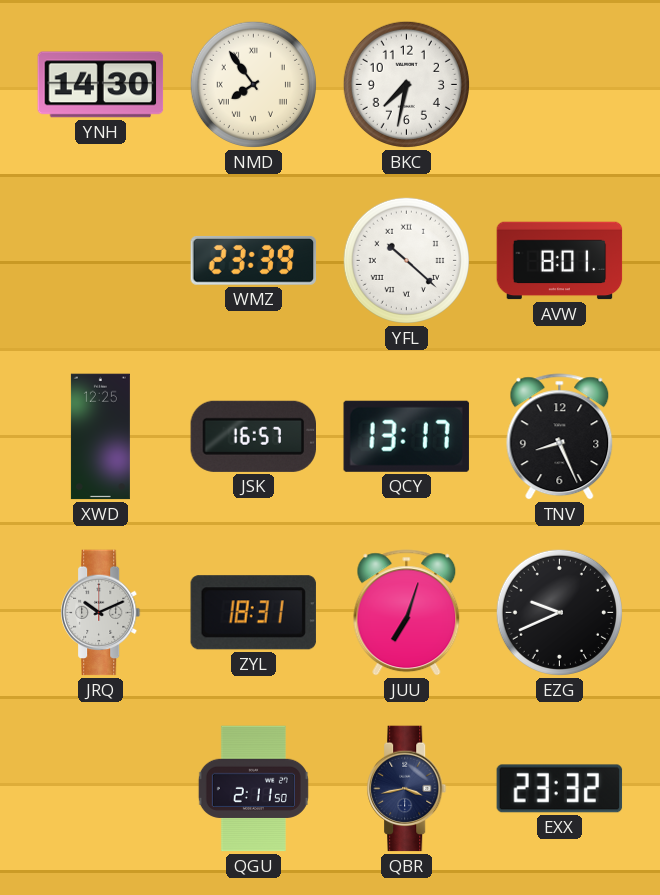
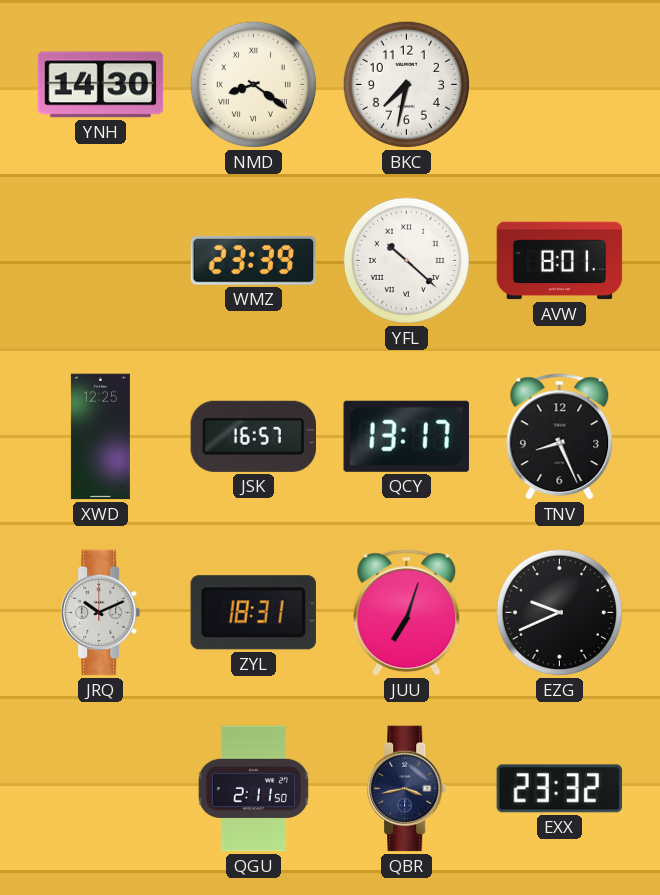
NMD: 7:54 -> 8:21 (253, 84)
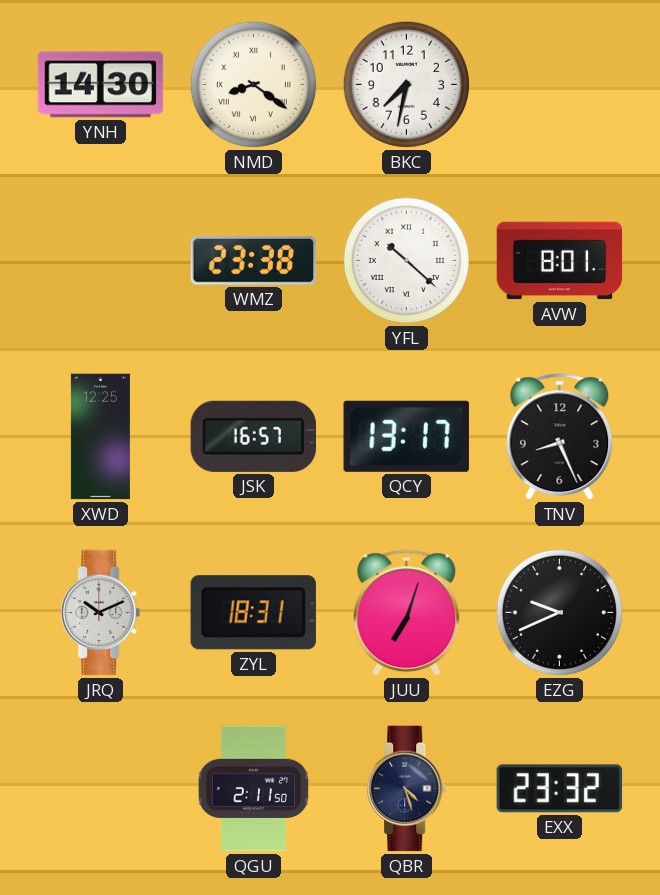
WMZ: 23:39 -> 23:38 (254, 260)
QBR: 3:43 -> 4:27 (407, 789)
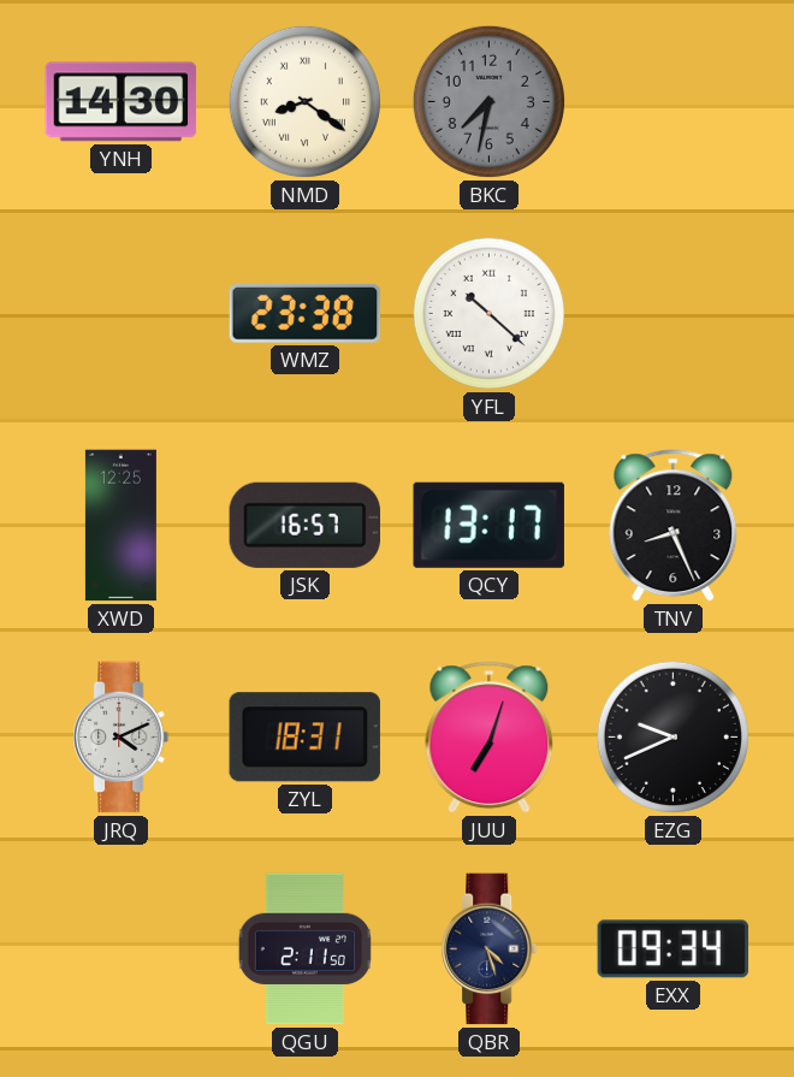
BKC dial: white -> grey (488, 101)
AVW: 8:01 -> none (560, 261)
JRQ: 10:11 -> 4:11 (122, 738)
EXX: 23:32 -> 09:34 (674, 949)
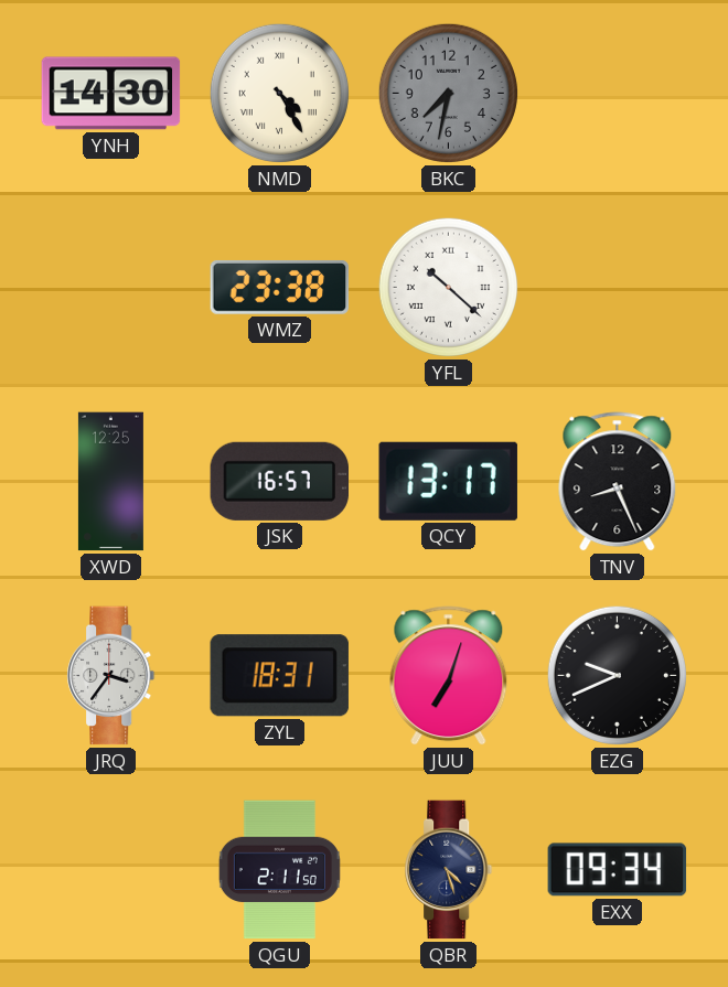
NMD: 8:21 -> 4:25 (279, 93)
JRQ: 4:11 -> 3:36 (111, 676)
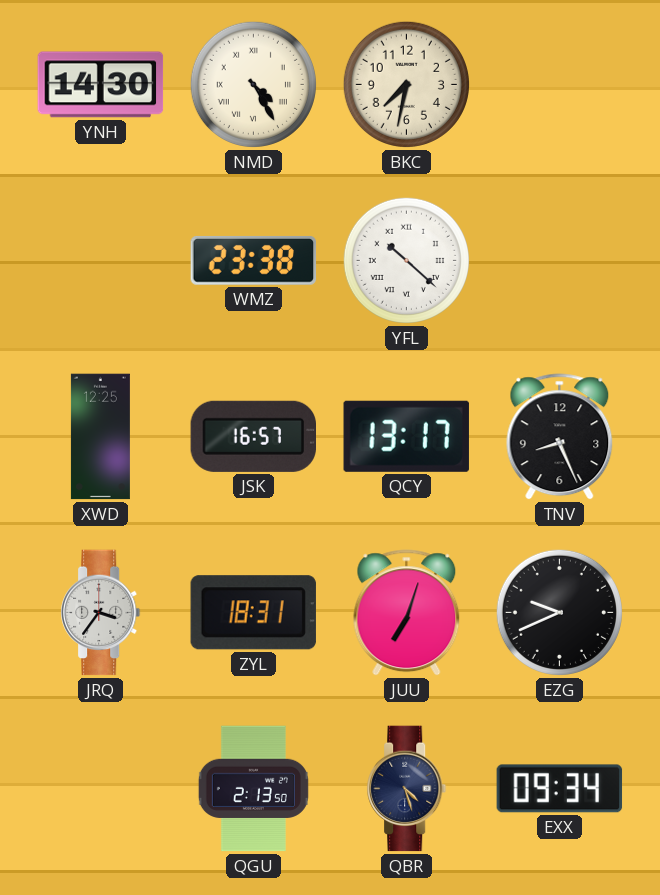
BKC dial: grey -> cream (406, 84)
QGU: 2:11 -> 2:13 (253, 789)
